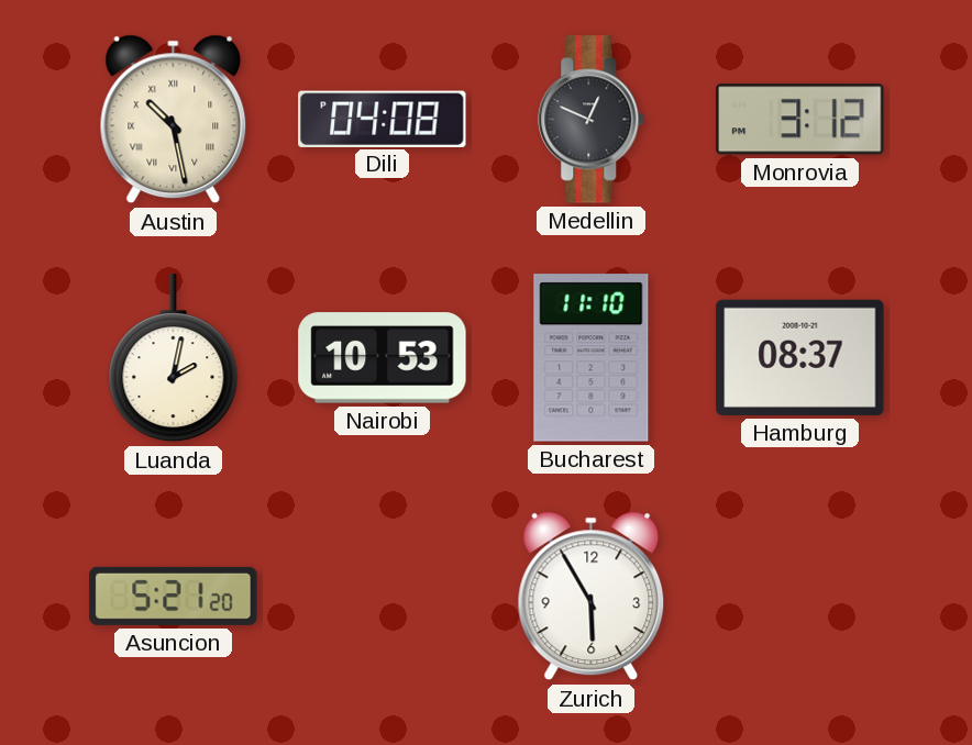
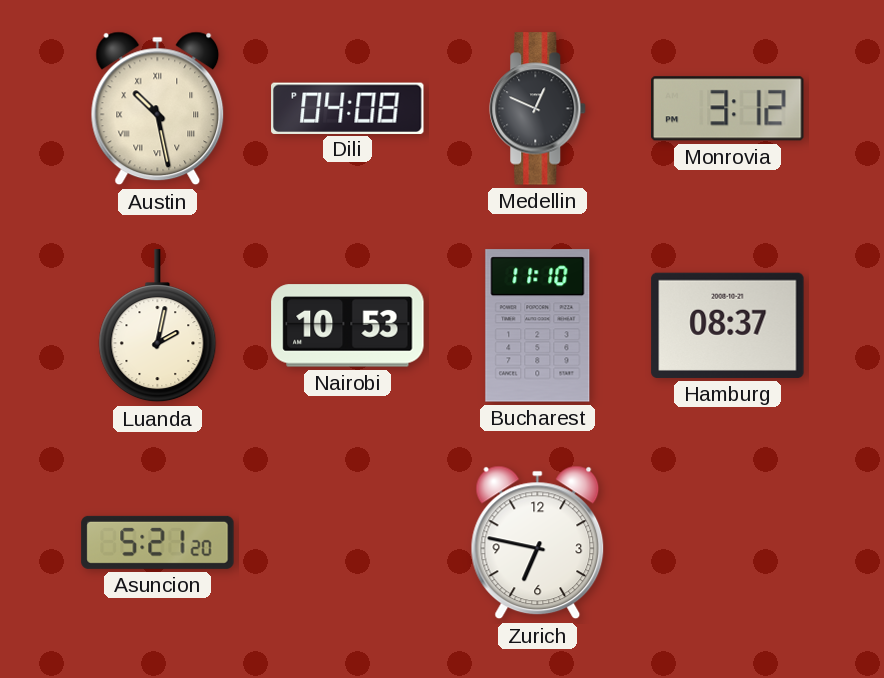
Zurich: 5:55 -> 6:47 (538, 543)
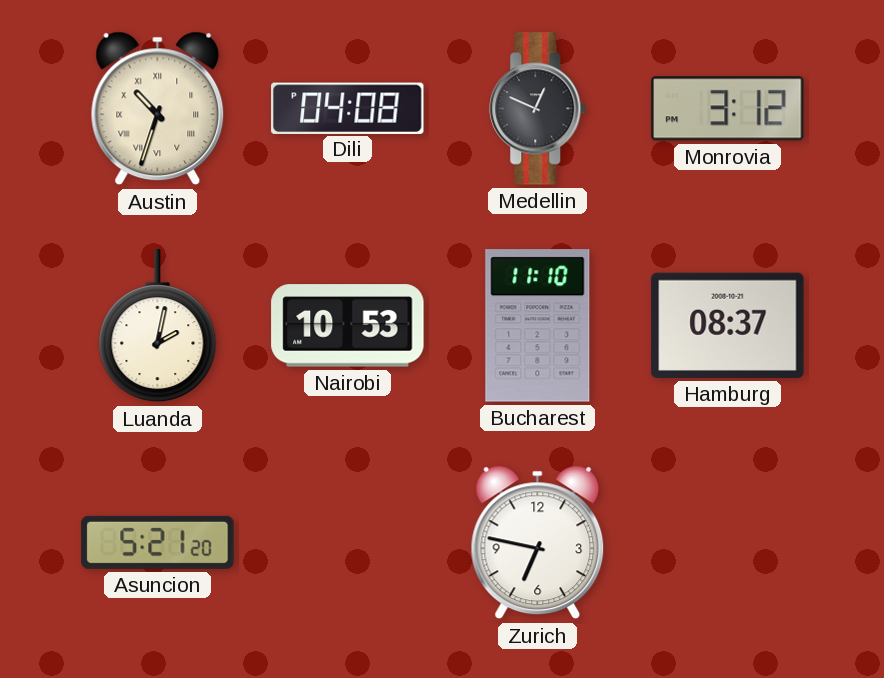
Austin: 10:28 -> 10:33 (158, 109)
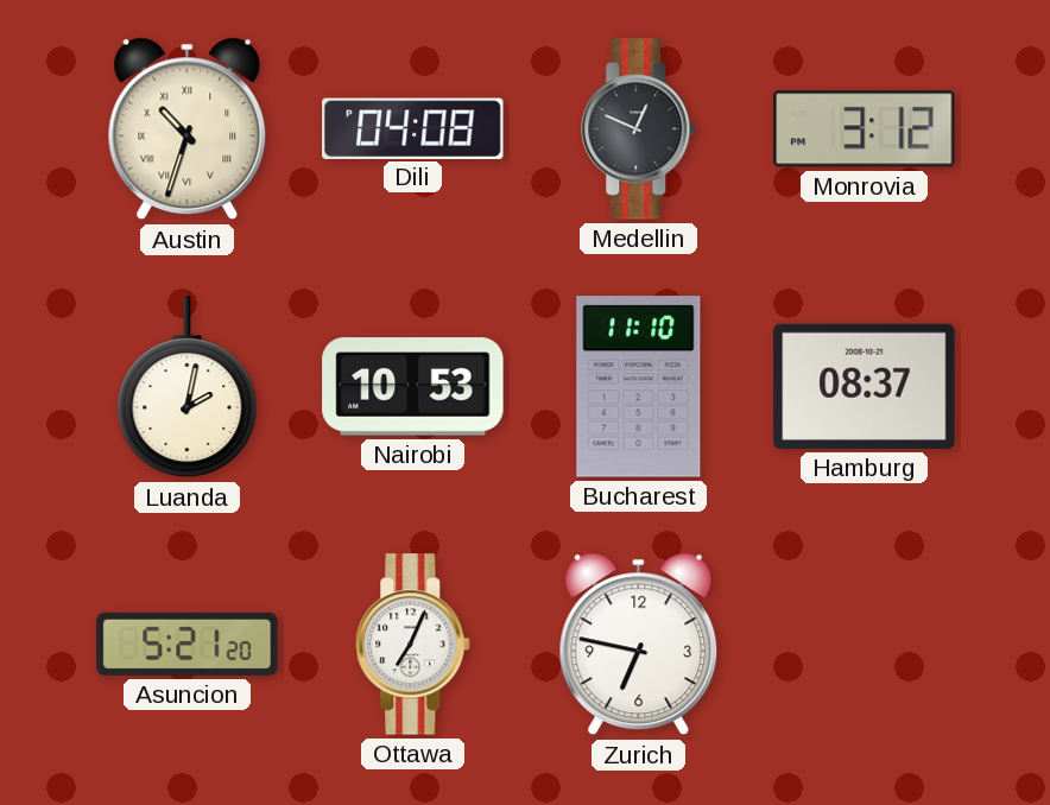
Ottawa: none -> 7:04 (413, 645)
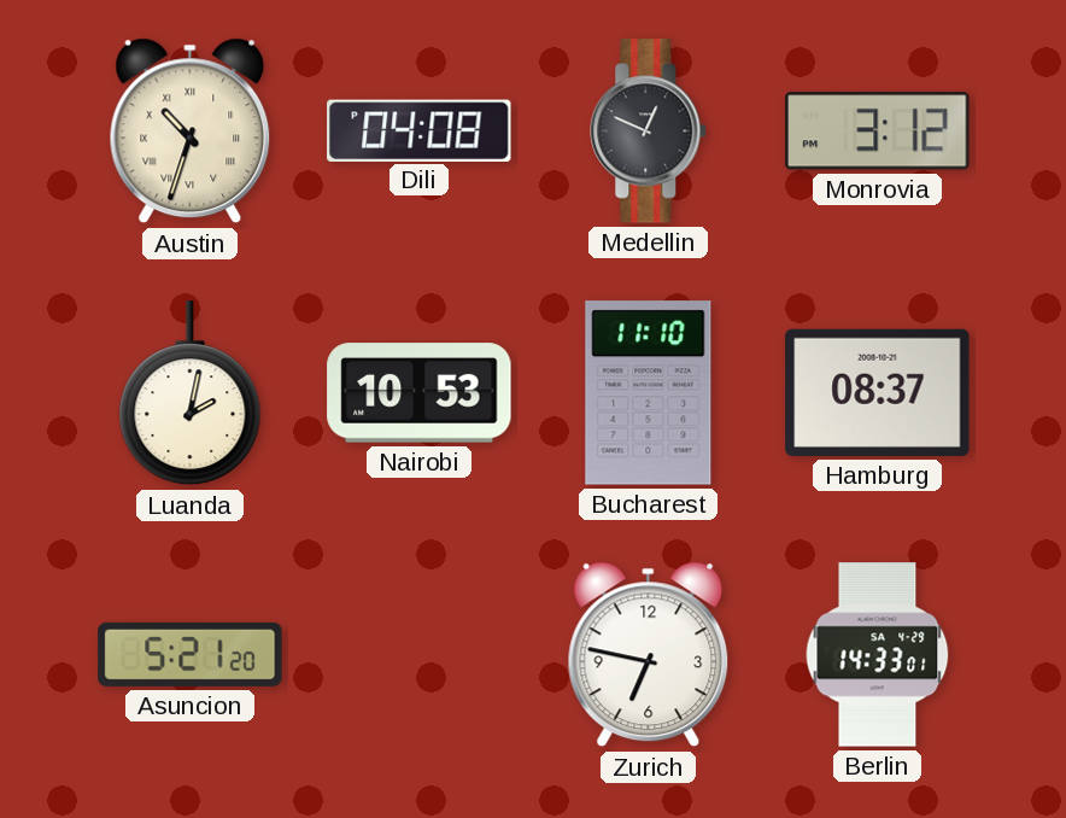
Ottawa: 7:04 -> none (413, 645)
Berlin: none -> 14:33 (878, 655)
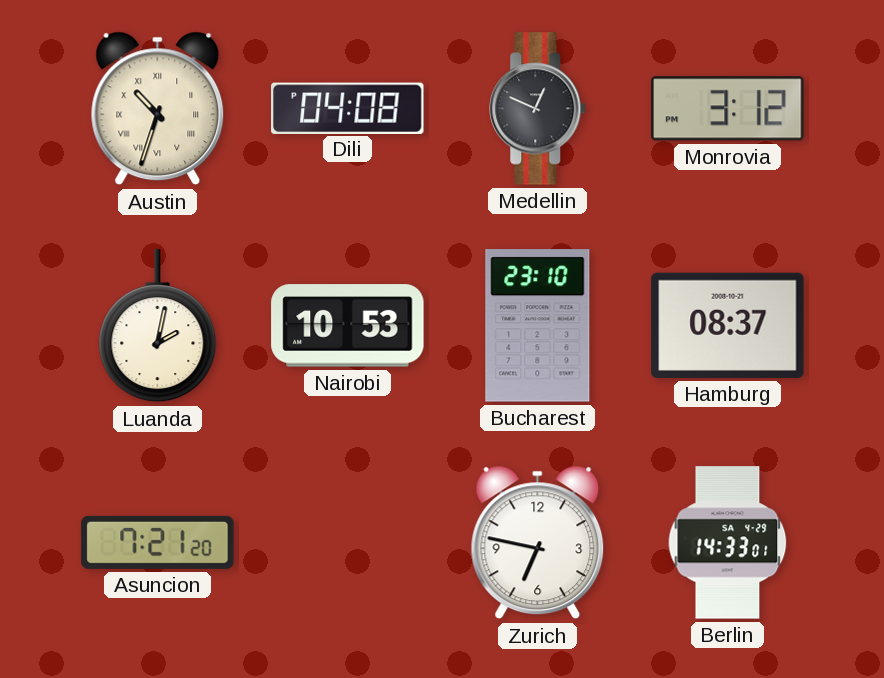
Bucharest: 11:10 -> 23:10 (538, 326)
Asuncion: 5:21 -> 7:21 (158, 542)
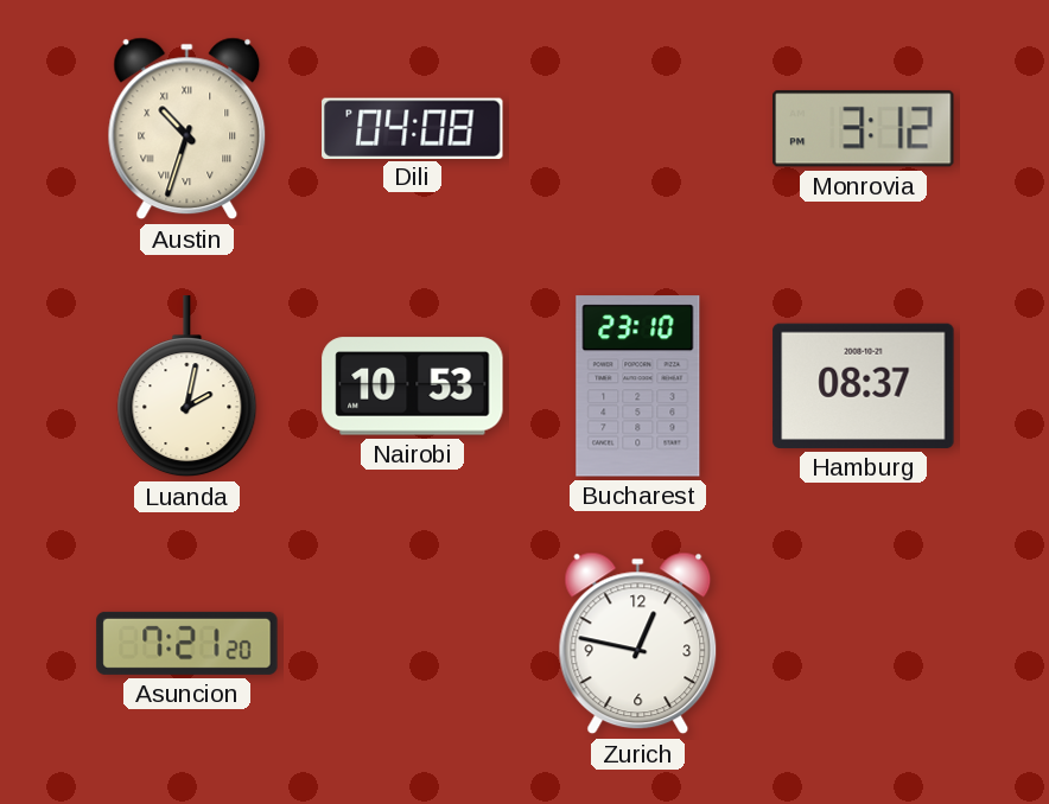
Medellin: 12:49 -> none (538, 109)
Zurich: 6:47 -> 12:47 (638, 644)
Berlin: 14:33 -> none (728, 543)
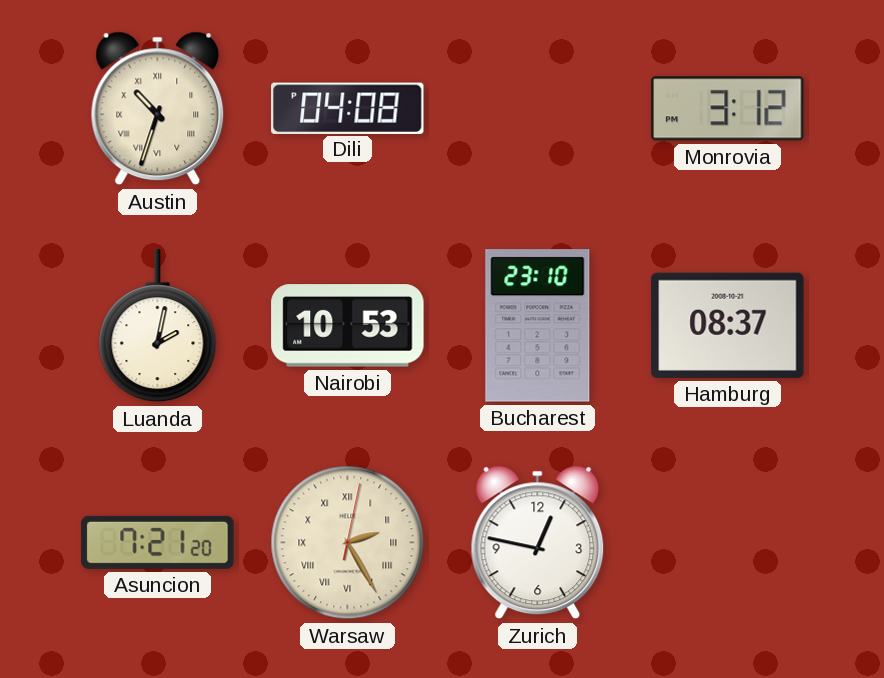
Warsaw: none -> 2:25 (348, 543)
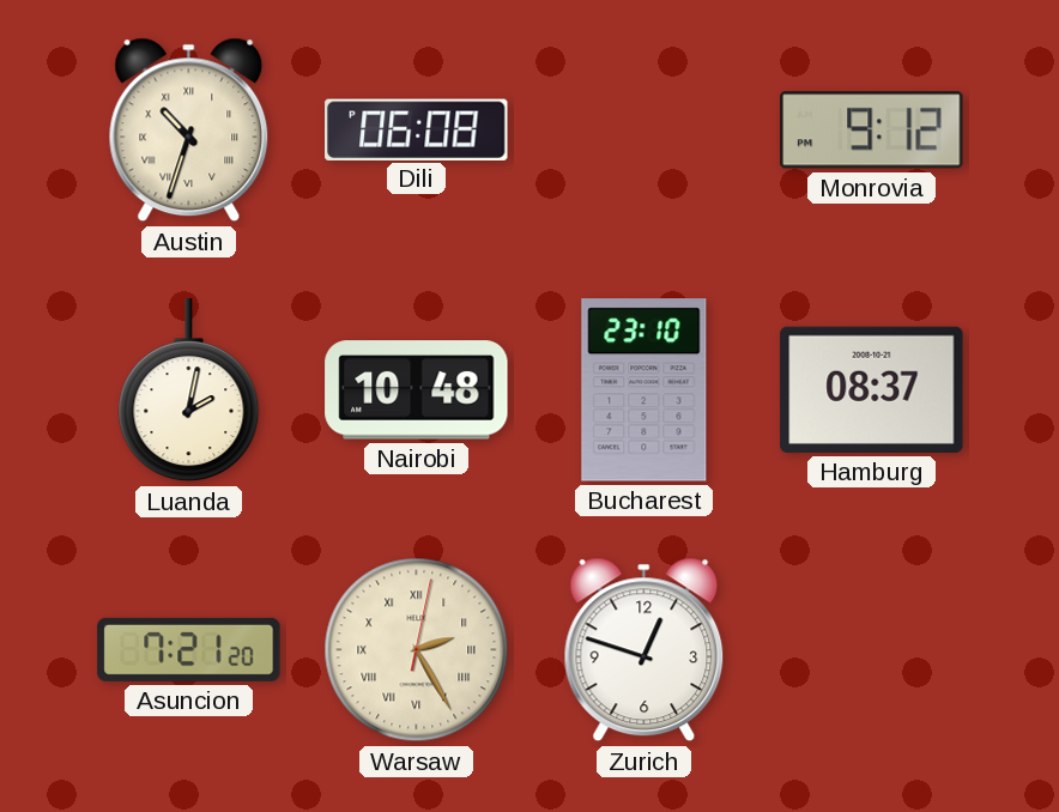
Dili: 04:08 -> 06:08 (417, 129)
Monrovia: 3:12 -> 9:12 (872, 131)
Nairobi: 10:53 -> 10:48 (417, 390)
Zurich: 12:47 -> 12:48 (645, 650)
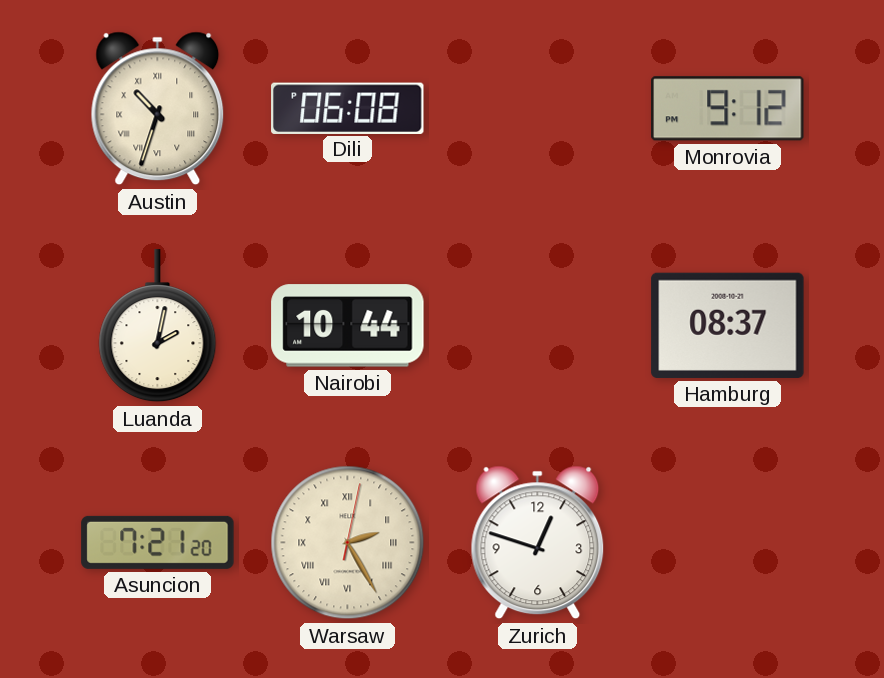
Nairobi: 10:48 -> 10:44 (348, 326)
Bucharest: 23:10 -> none (645, 390)
